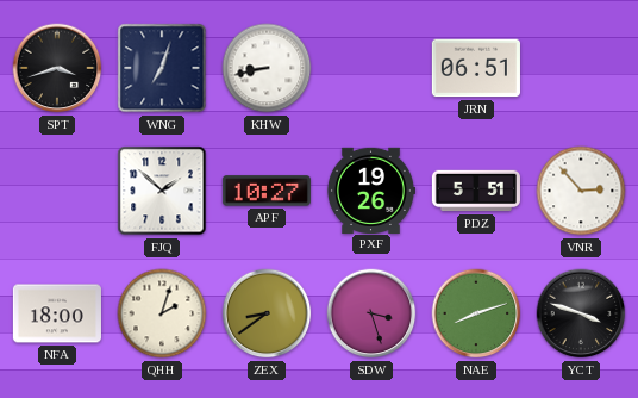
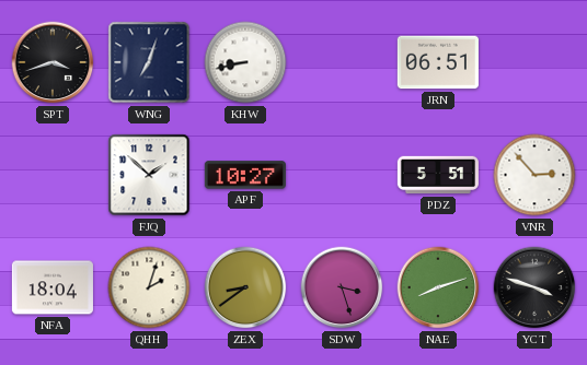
PXF: 19:26 -> none (370, 189)
NFA: 18:00 -> 18:04 (53, 287)
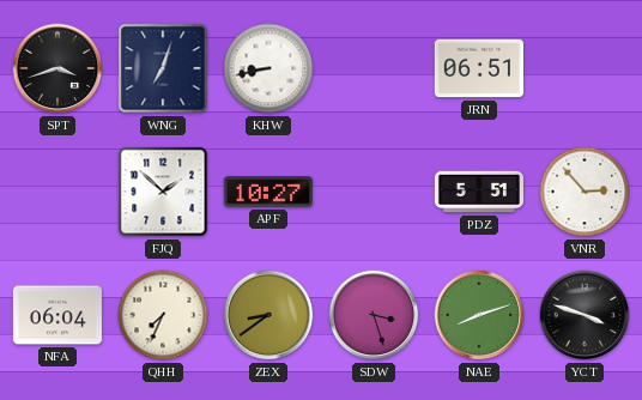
NFA: 18:04 -> 06:04 (57, 315)
QHH: 2:03 -> 7:34 (163, 315)
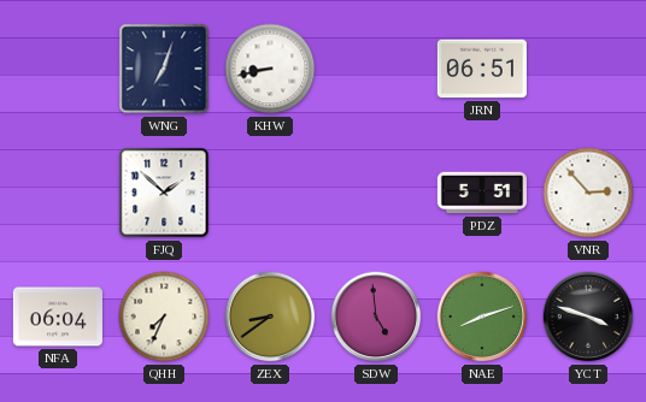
SPT: 3:42 -> none (57, 68)
APF: 10:27 -> none (268, 192)
SDW: 3:27 -> 4:59 (376, 317)
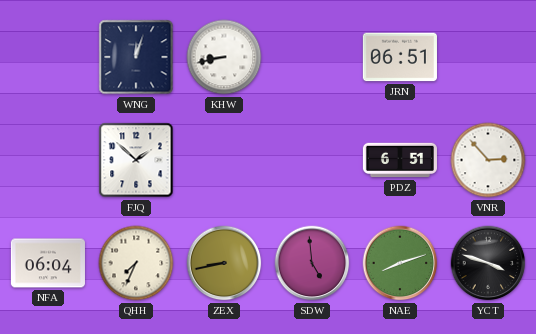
WNG: 7:03 -> 12:03 (136, 57)
PDZ: 5:51 -> 6:51 (400, 160)
ZEX: 8:39 -> 8:43 (224, 263)
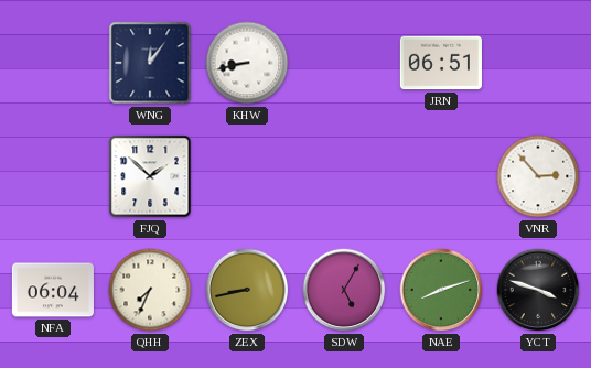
WNG: 12:03 -> 12:06 (150, 63)
PDZ: 6:51 -> none (400, 160)
SDW: 4:59 -> 5:05 (344, 290)
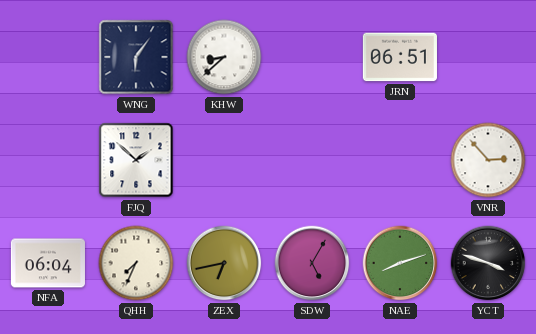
WNG: 12:06 -> 6:06 (136, 57)
KHW: 8:43 -> 8:38 (224, 57)
ZEX: 8:43 -> 6:43 (224, 263)
